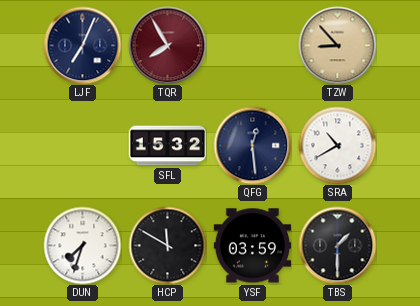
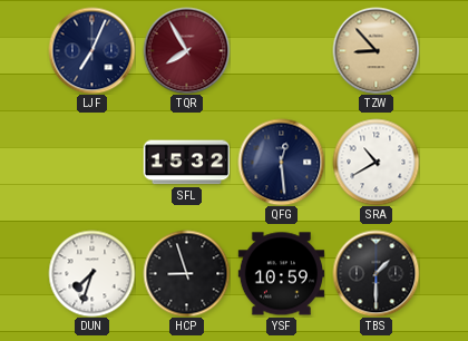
HCP: 11:50 -> 8:57 (186, 273)
YSF: 03:59 -> 10:59 (281, 274)
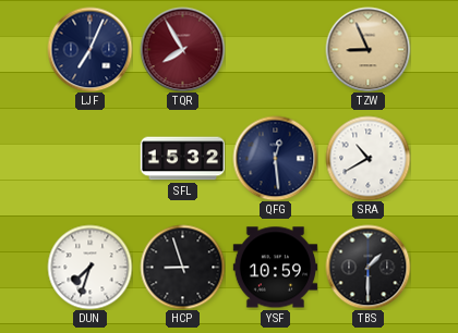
TZW: 8:53 -> 8:56 (367, 49)
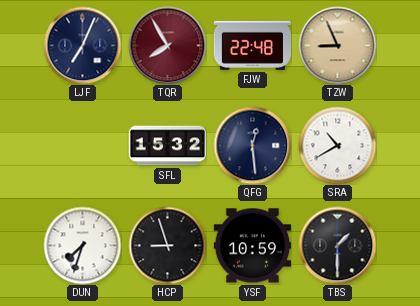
FJW: none -> 22:48 (252, 45)
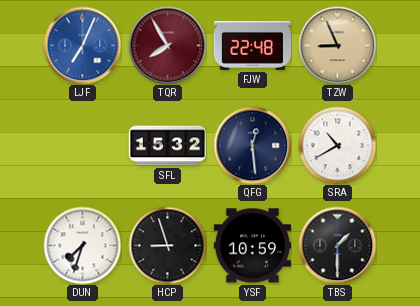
LJF dial: navy -> blue (82, 45)
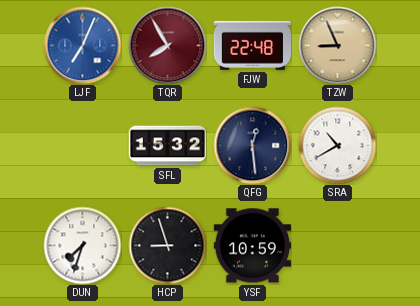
TBS: 1:30 -> none (337, 245)
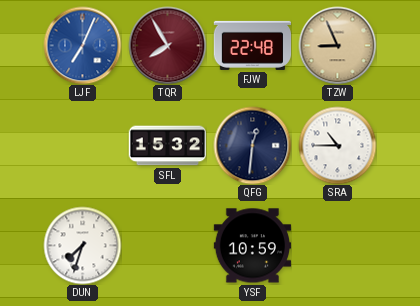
QFG: 12:29 -> 12:31 (252, 145)
SRA: 10:40 -> 10:45 (337, 145)
HCP: 8:57 -> none (167, 245)
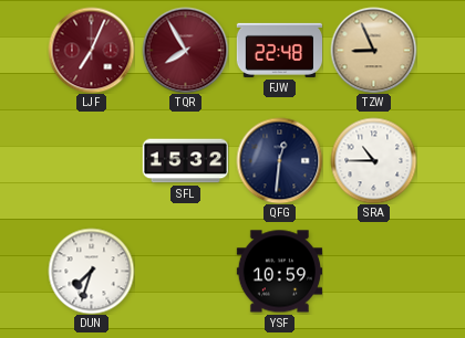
LJF dial: blue -> burgundy (91, 50)
